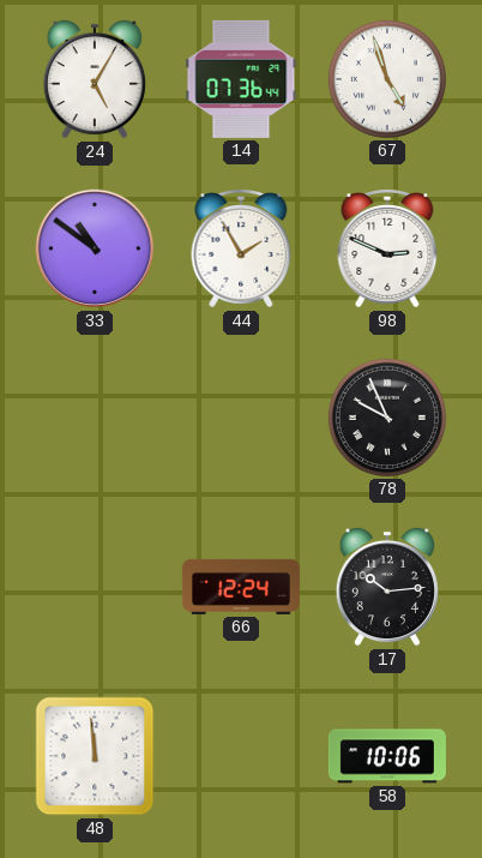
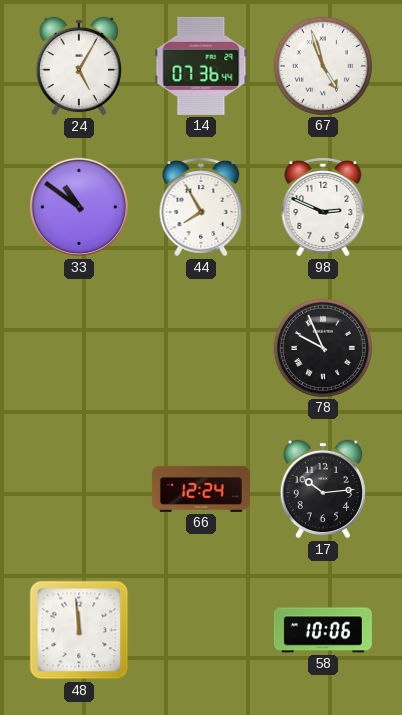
44: 1:55 -> 7:55 (201, 207)
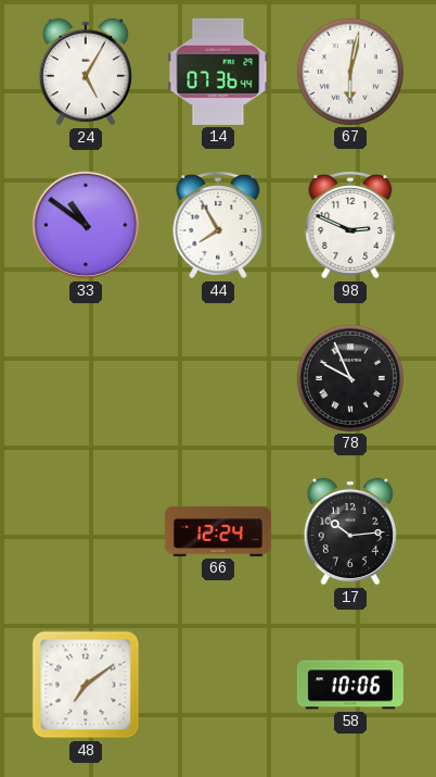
67: 4:57 -> 6:02 (350, 72)
48: 11:59 -> 7:09 (86, 685)
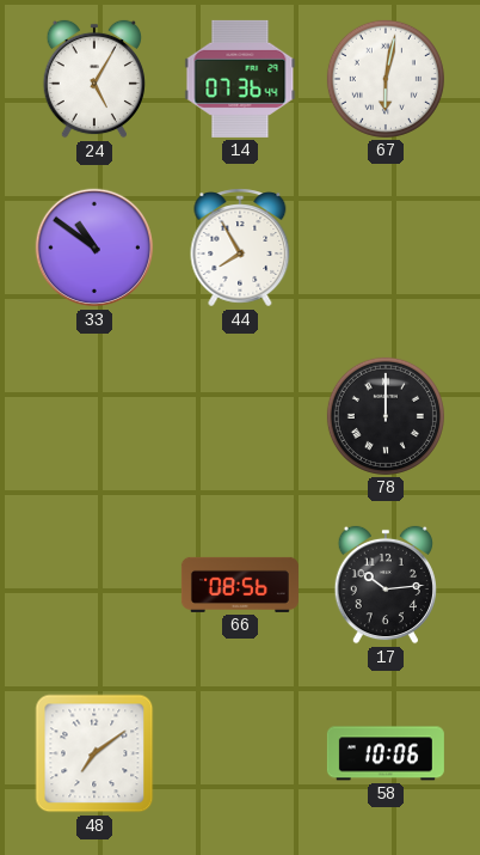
98: 2:49 -> none (350, 225)
78: 9:56 -> 12:00 (386, 416)
66: 12:24 -> 08:56 (240, 585)
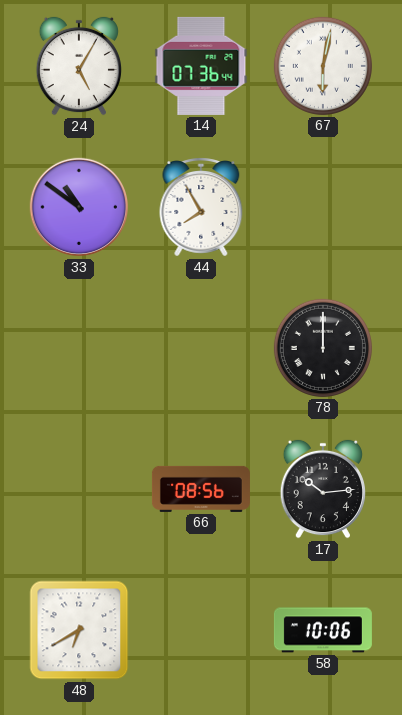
48: 7:09 -> 6:40 (79, 630)
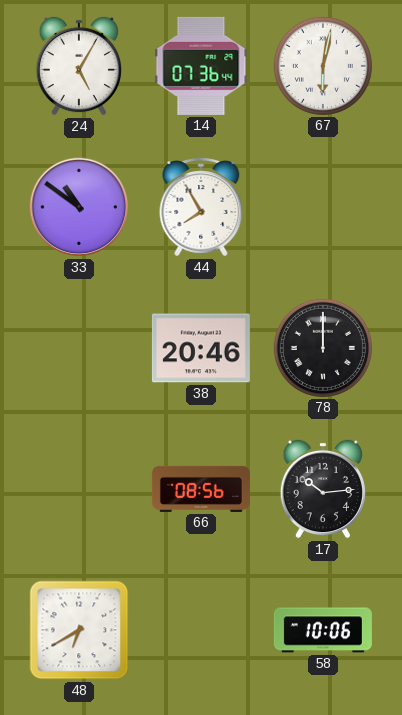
38: none -> 20:46 (201, 348)
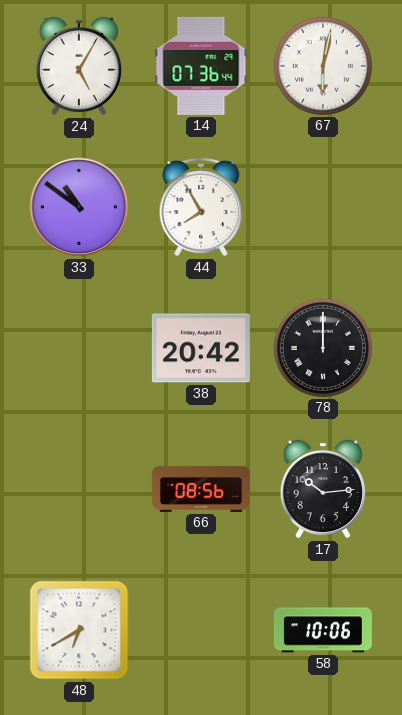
38: 20:46 -> 20:42 (201, 348)
